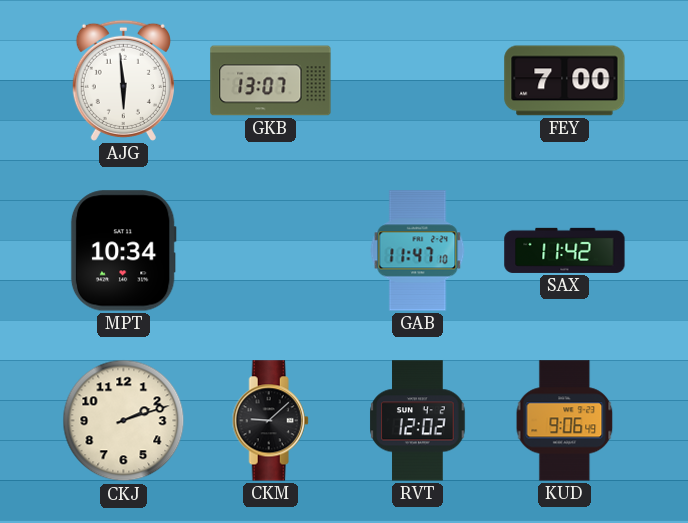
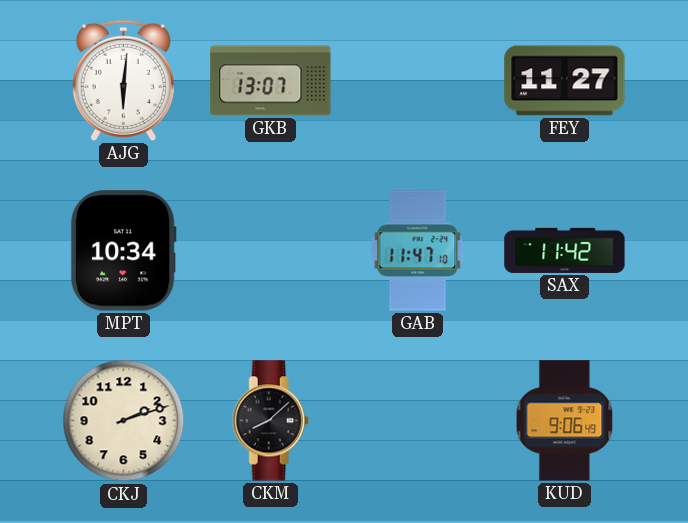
AJG: 5:59 -> 6:01 (123, 80)
FEY: 7:00 -> 11:27 (565, 81)
CKM: 9:08 -> 8:08 (270, 421)
RVT: 12:02 -> none (418, 421)
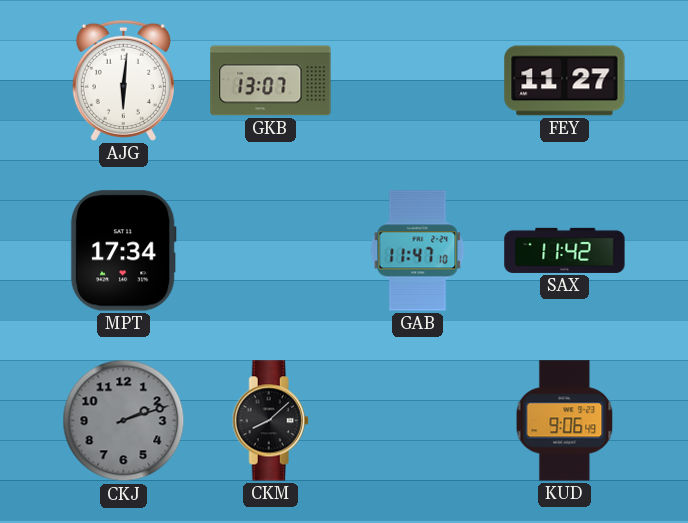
MPT: 10:34 -> 17:34 (123, 251)
CKJ dial: cream -> grey (124, 421)
